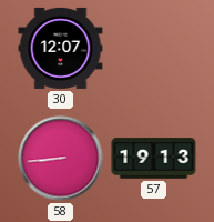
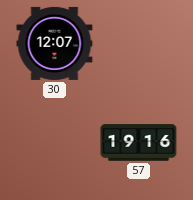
58: 8:44 -> none (61, 159)
57: 19:13 -> 19:16 (139, 143)
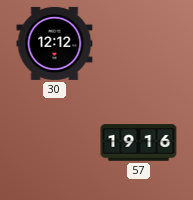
30: 12:07 -> 12:12 (55, 43)
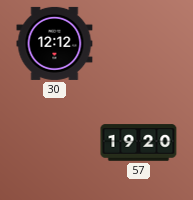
57: 19:16 -> 19:20 (139, 143)
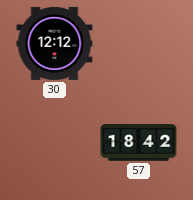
57: 19:20 -> 18:42 (139, 143)
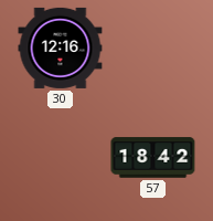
30: 12:12 -> 12:16 (61, 48)
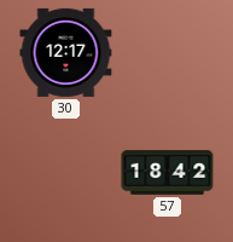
30: 12:16 -> 12:17 (66, 52)
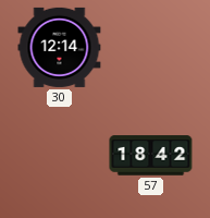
30: 12:17 -> 12:14 (60, 47)
